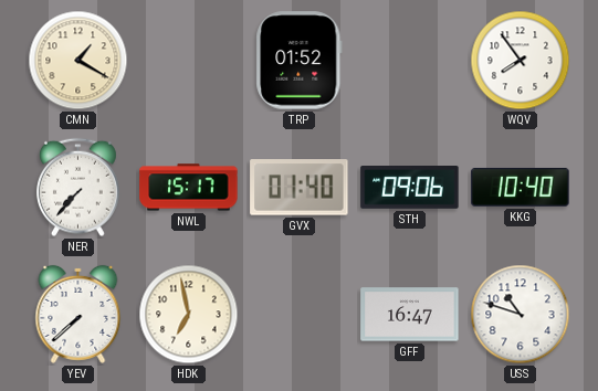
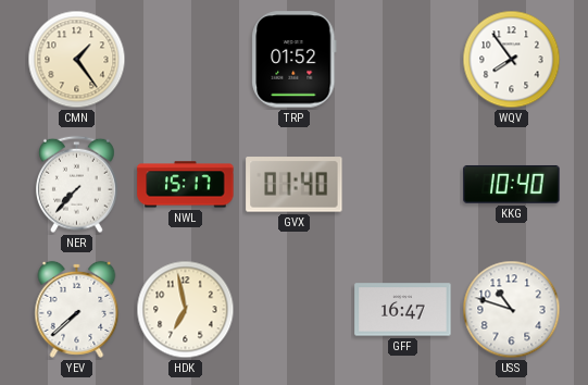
CMN: 1:20 -> 1:24 (77, 60)
STH: 09:06 -> none (410, 188)
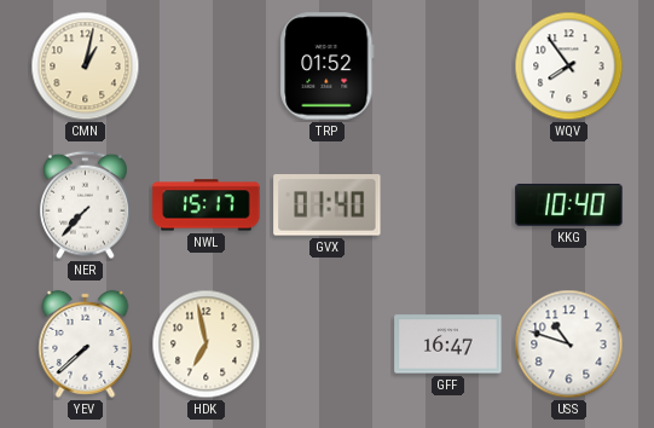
CMN: 1:24 -> 1:02 (86, 66)
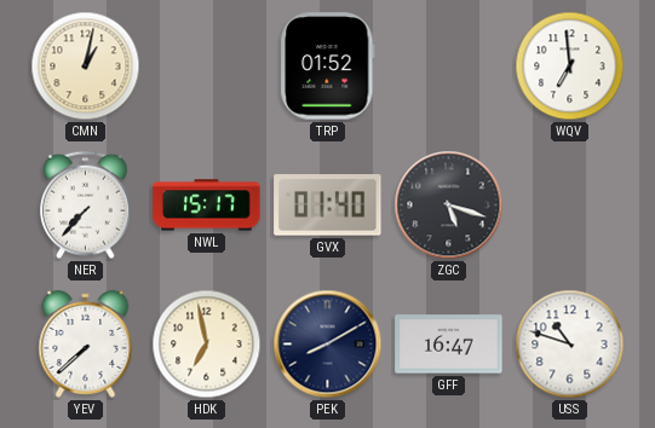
WQV: 7:54 -> 6:59 (570, 66)
ZGC: none -> 5:18 (449, 206)
KKG: 10:40 -> none (569, 206)
PEK: none -> 8:10 (328, 345)
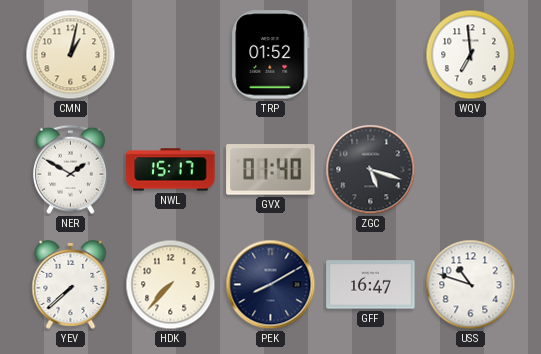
NER: 7:37 -> 1:50 (70, 170)
HDK: 6:58 -> 7:37 (171, 285)
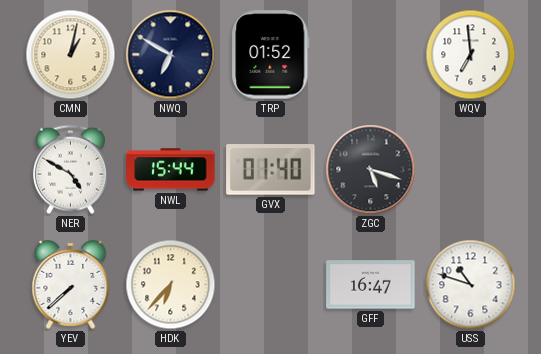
NWQ: none -> 6:50 (171, 55)
NER: 1:50 -> 4:50 (70, 170)
NWL: 15:17 -> 15:44 (171, 170)
HDK: 7:37 -> 6:37 (171, 285)
PEK: 8:10 -> none (271, 285)
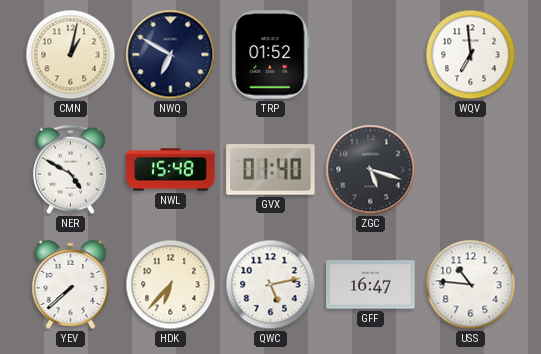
NWL: 15:44 -> 15:48 (171, 170)
QWC: none -> 5:13 (271, 285)
USS: 10:48 -> 10:46 (471, 285)
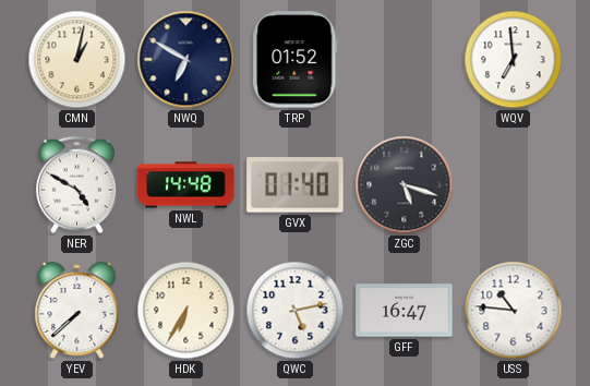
NWL: 15:48 -> 14:48 (186, 185)
HDK: 6:37 -> 6:35 (186, 311)
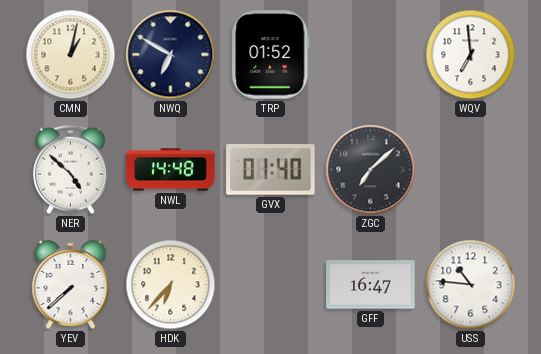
NER: 4:50 -> 4:52 (70, 170)
ZGC: 5:18 -> 7:08 (371, 170)
HDK: 6:35 -> 6:37 (171, 285)
QWC: 5:13 -> none (296, 311)
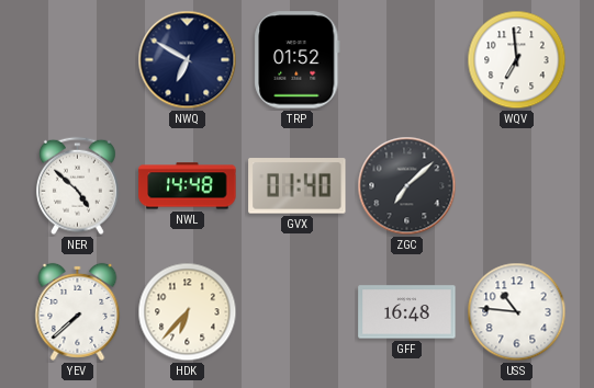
CMN: 1:02 -> none (71, 55)
GFF: 16:47 -> 16:48 (407, 312)
